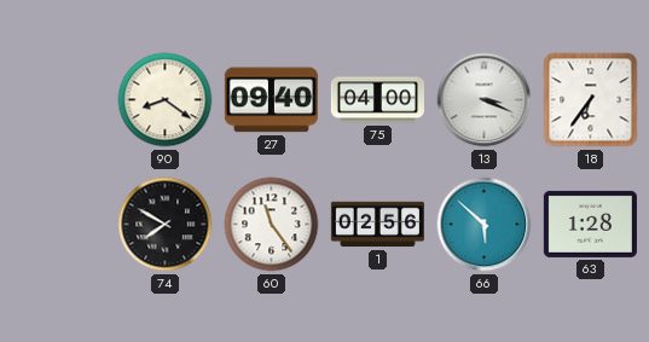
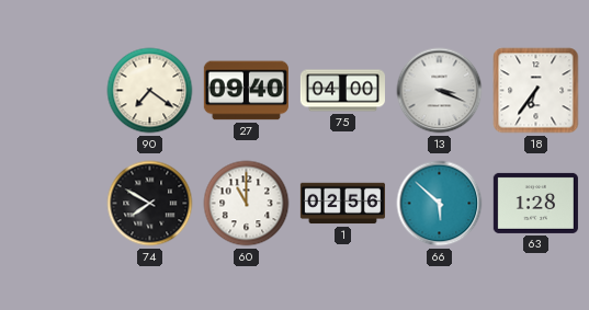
90: 8:21 -> 7:21 (150, 91)
60: 11:24 -> 11:00 (247, 204)
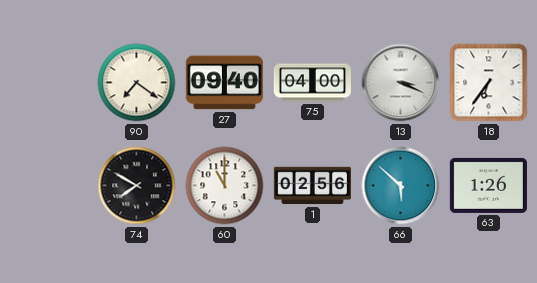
63: 1:28 -> 1:26 (488, 185)
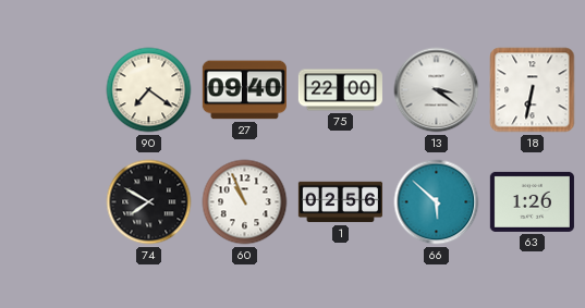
75: 04:00 -> 22:00 (340, 90)
13: 3:19 -> 3:21 (437, 90)
18: 6:36 -> 6:32 (533, 90)
60: 11:00 -> 10:56 (245, 202)
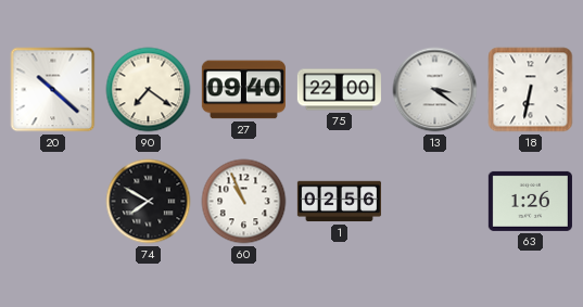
20: none -> 10:22 (53, 90)
66: 5:52 -> none (437, 202)
